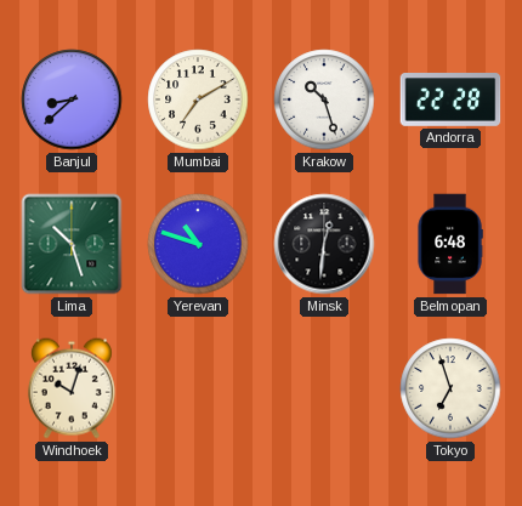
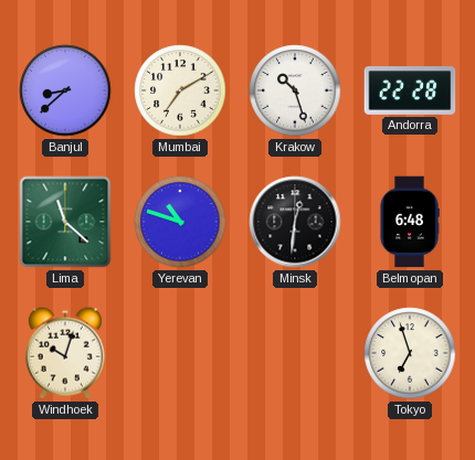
Lima: 10:27 -> 11:22 (65, 222)
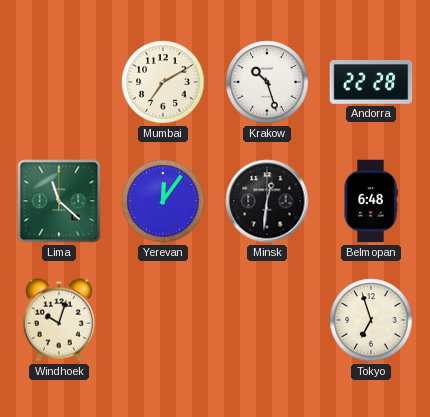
Banjul: 8:38 -> none (65, 90)
Yerevan: 10:48 -> 12:06 (163, 201)
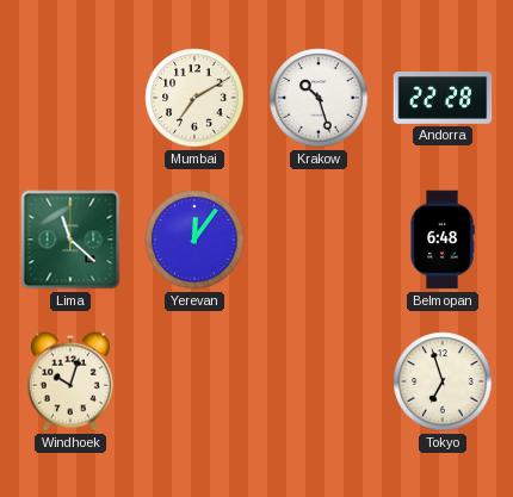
Minsk: 12:31 -> none (267, 201)
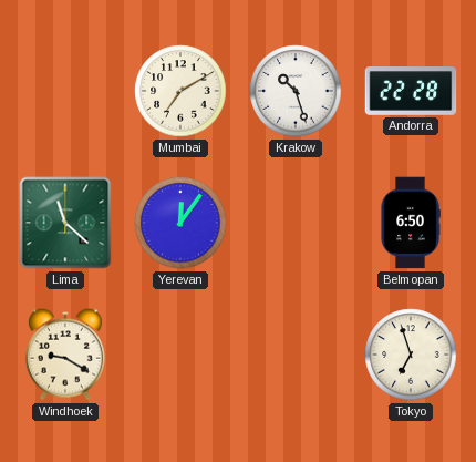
Belmopan: 6:48 -> 6:50 (411, 223)
Windhoek: 10:03 -> 9:20 (65, 355)
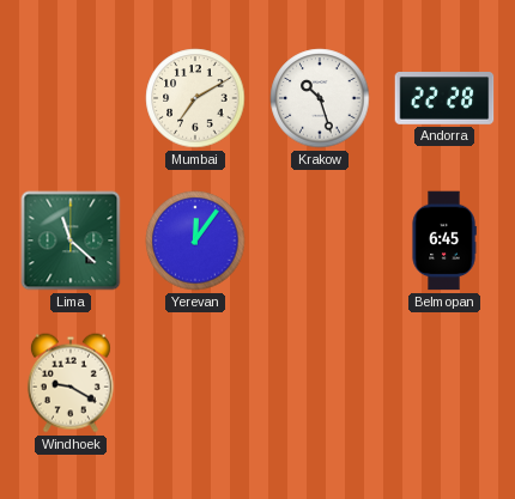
Belmopan: 6:50 -> 6:45 (444, 241)
Tokyo: 6:57 -> none (411, 355)
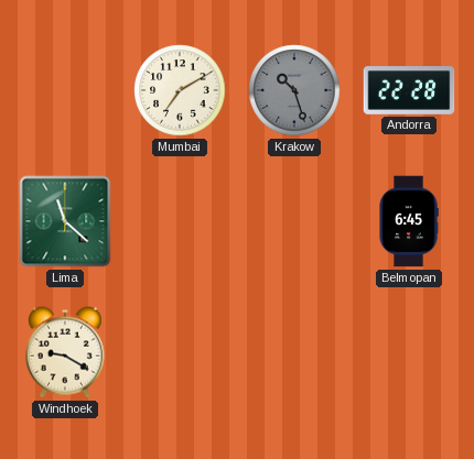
Krakow dial: white -> grey (294, 90)
Yerevan: 12:06 -> none (195, 241)
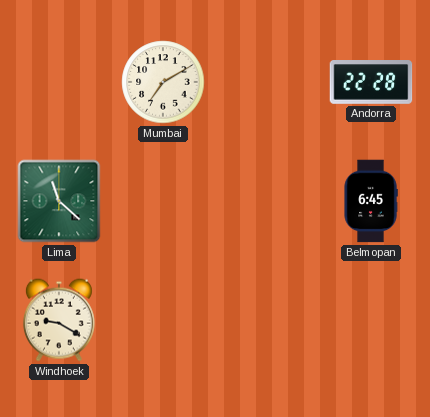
Krakow: 10:27 -> none (294, 90)
